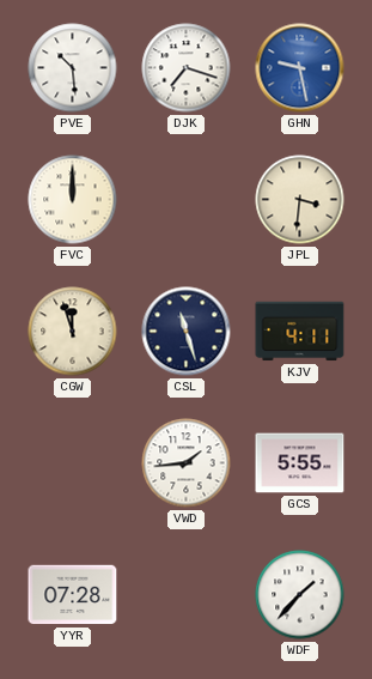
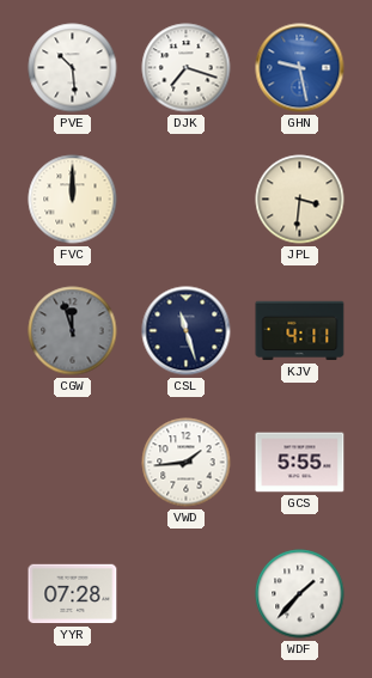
CGW dial: cream -> grey (73, 331)
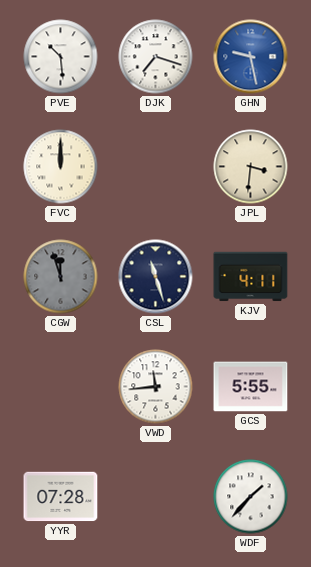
VWD: 1:44 -> 11:44 (156, 387)
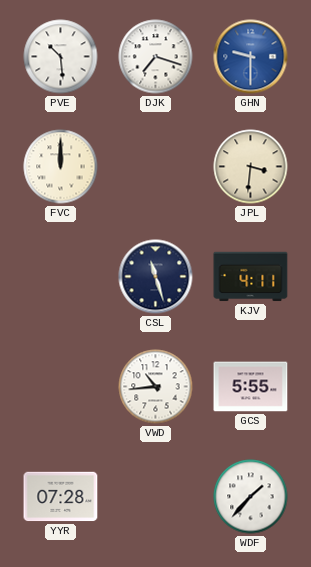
GHN: 9:28 -> 9:30 (251, 57)
CGW: 11:57 -> none (61, 277)
VWD: 11:44 -> 10:44 (156, 387)
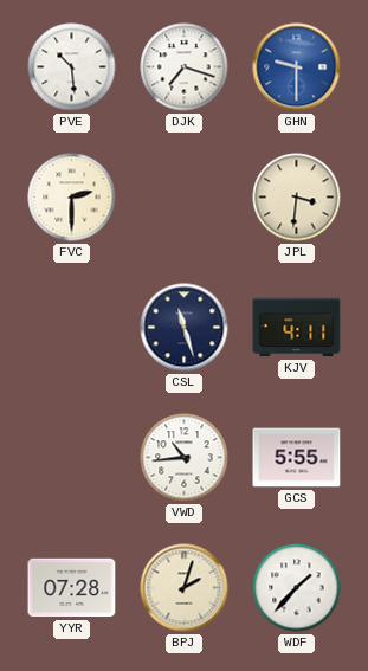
FVC: 12:00 -> 2:30 (72, 198)
BPJ: none -> 2:03 (185, 588)
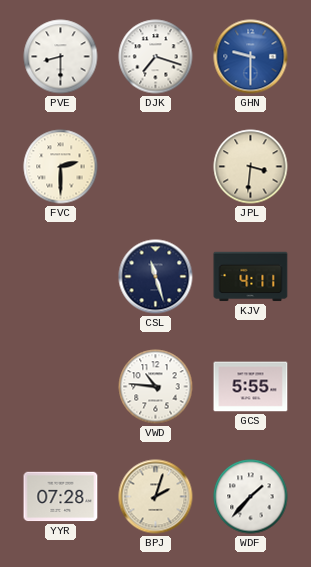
PVE: 10:29 -> 8:30 (61, 57)
VWD: 10:44 -> 10:46 (156, 387)
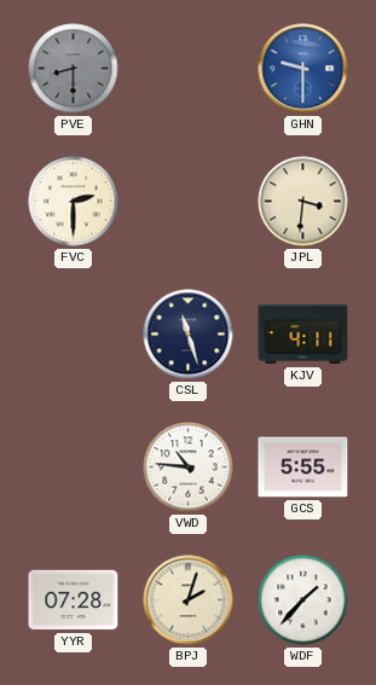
PVE dial: white -> grey (74, 69)
DJK: 7:18 -> none (156, 57)
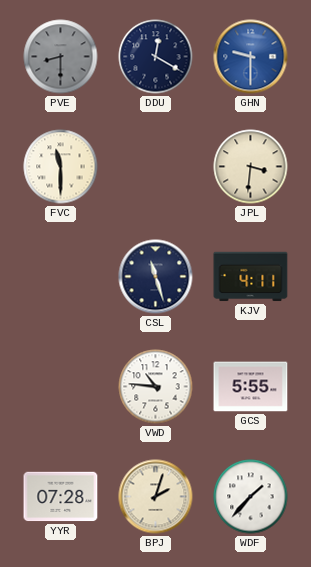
DDU: none -> 12:20 (156, 57)
FVC: 2:30 -> 11:30 (61, 167)
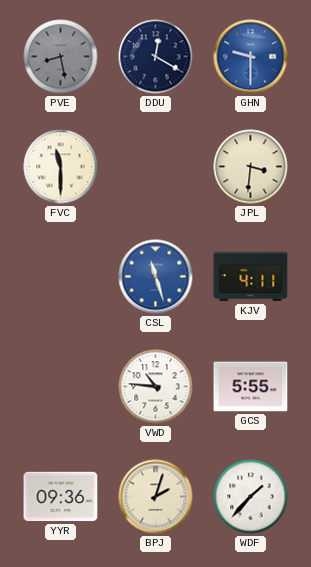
PVE: 8:30 -> 8:28 (61, 57)
CSL dial: navy -> blue (156, 277)
YYR: 07:28 -> 09:36 (61, 497)
